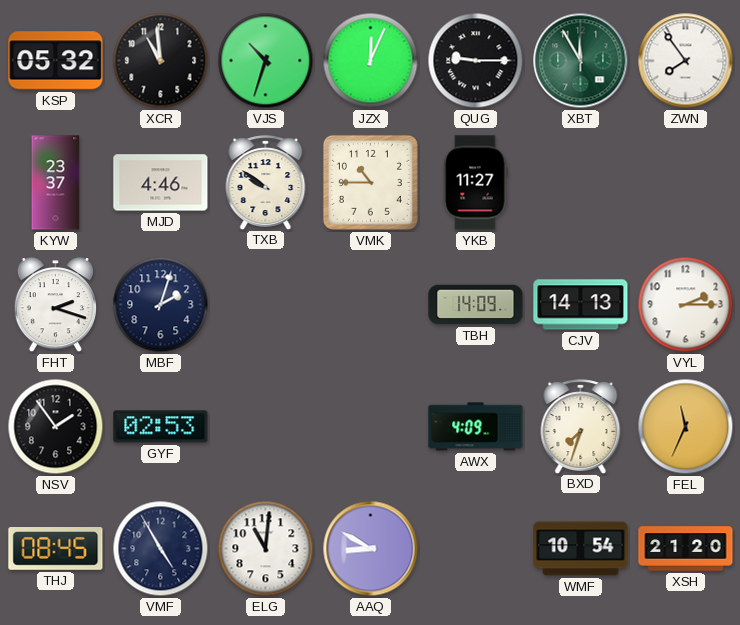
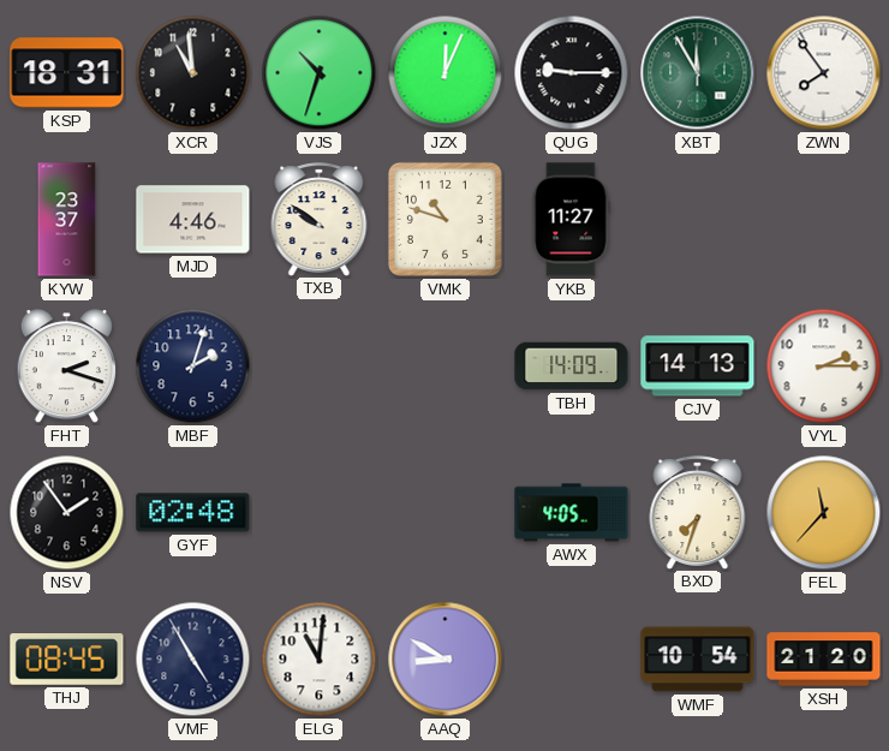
KSP: 05:32 -> 18:31 (67, 73)
VMK: 10:45 -> 10:48 (444, 219)
GYF: 02:53 -> 02:48 (193, 513)
AWX: 4:09 -> 4:05 (572, 513)
FEL: 11:34 -> 11:37 (824, 513)
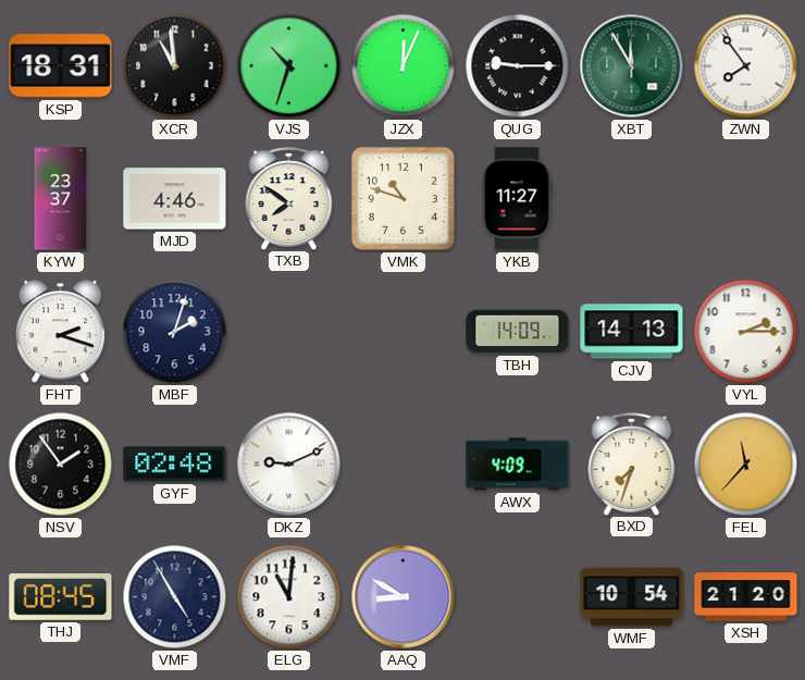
TXB: 9:51 -> 7:51 (289, 198)
DKZ: none -> 9:11 (289, 465)
AWX: 4:05 -> 4:09 (518, 465)
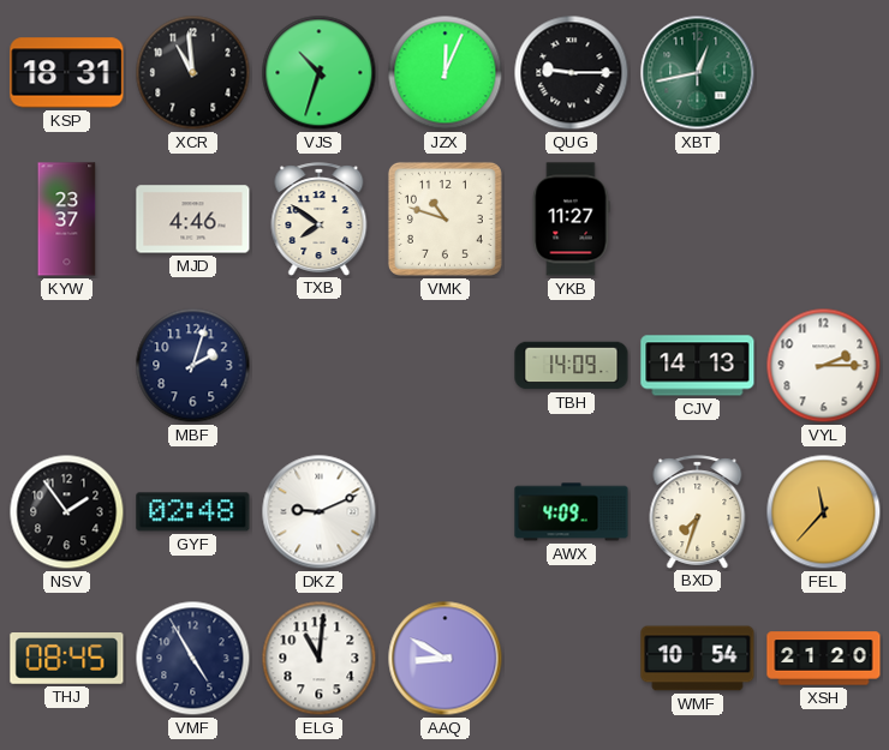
XBT: 11:55 -> 12:43 (698, 73)
ZWN: 7:54 -> none (746, 66)
FHT: 2:18 -> none (60, 332)
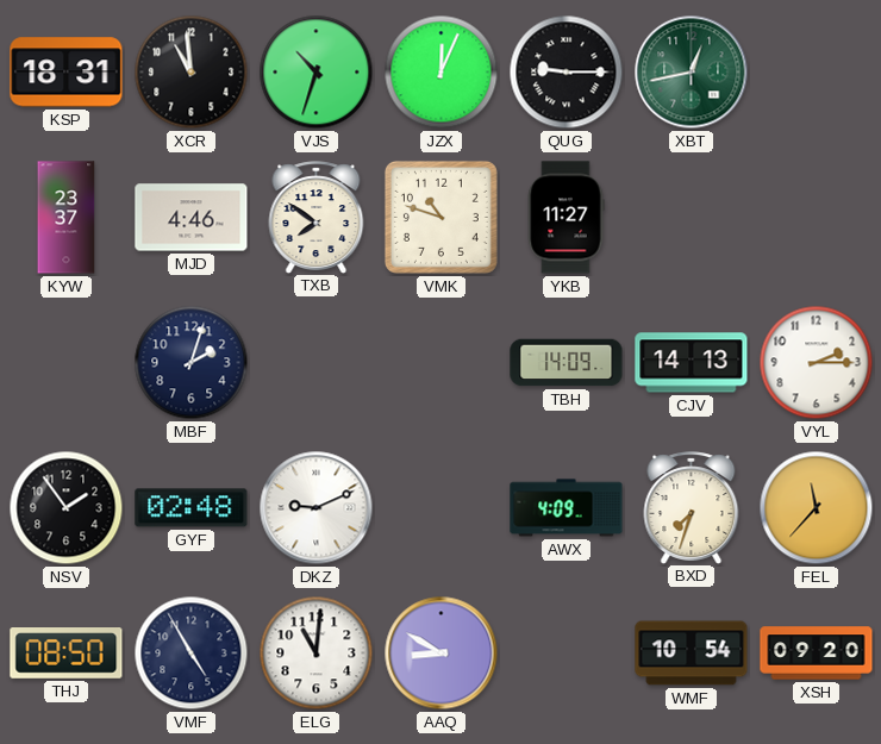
THJ: 08:45 -> 08:50 (67, 654)
XSH: 21:20 -> 09:20 (817, 654)
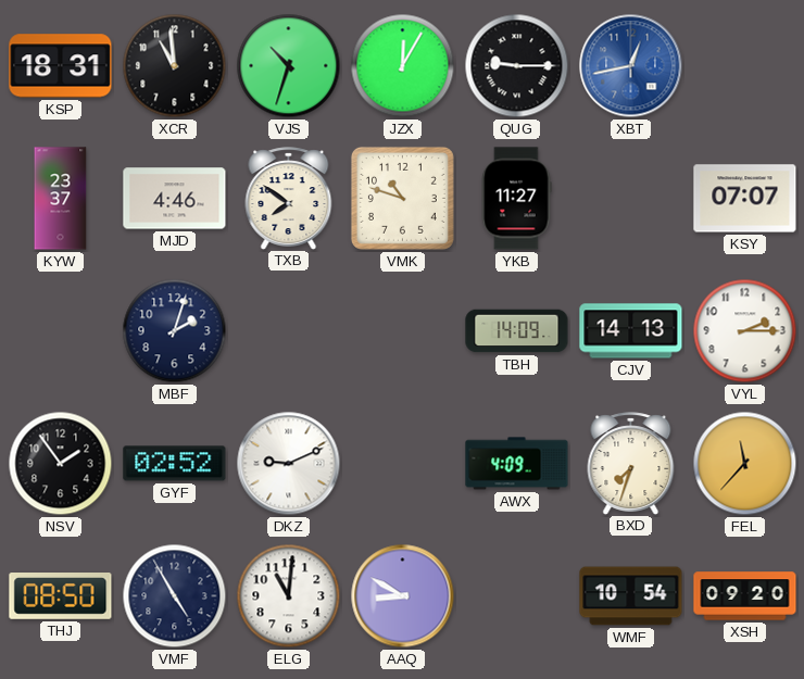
JZX: 12:04 -> 12:05 (403, 66)
XBT dial: green -> blue (631, 66)
KSY: none -> 07:07 (745, 199)
GYF: 02:48 -> 02:52 (175, 464)
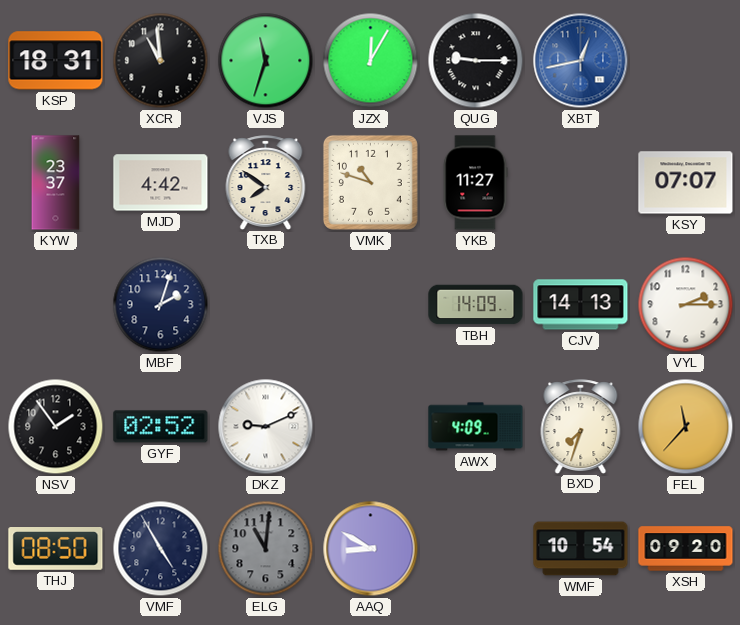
VJS: 10:33 -> 11:33 (266, 61)
MJD: 4:46 -> 4:42 (161, 183)
ELG dial: white -> grey (266, 549)
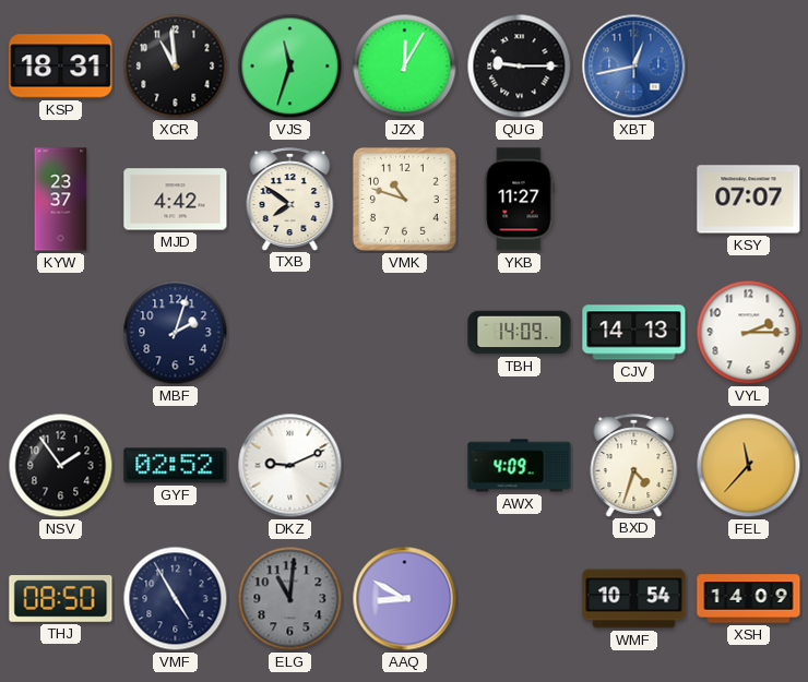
BXD: 7:33 -> 4:33 (634, 465)
XSH: 09:20 -> 14:09 (749, 599)
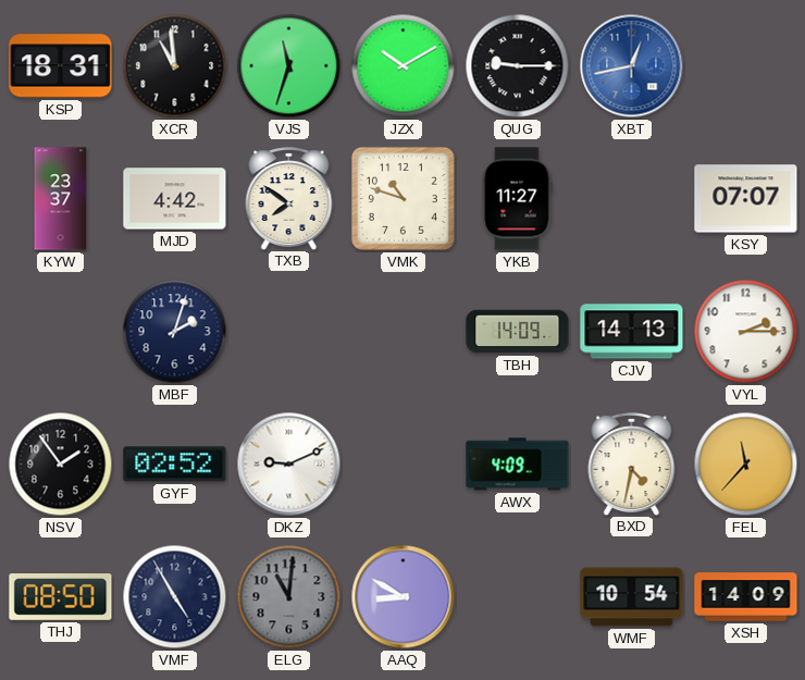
JZX: 12:05 -> 10:10 (404, 66)
BXD: 4:33 -> 4:32 (632, 463)
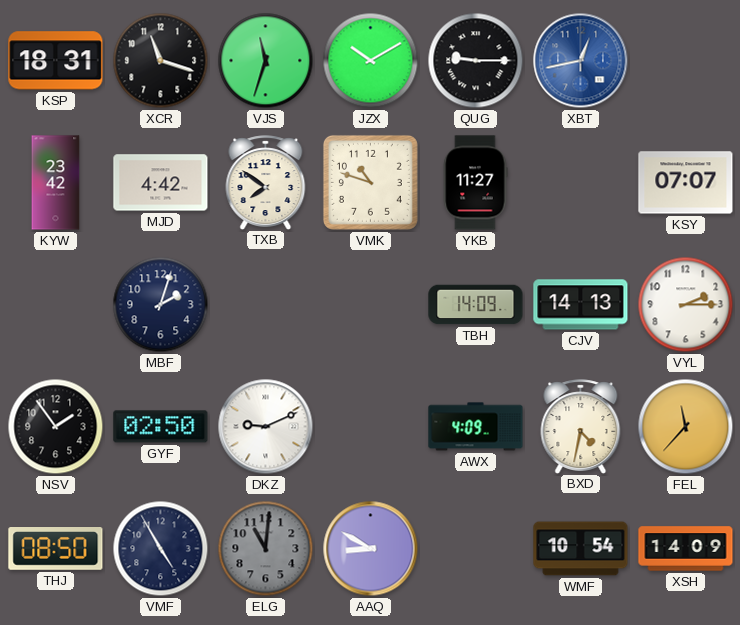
XCR: 10:59 -> 11:18 (161, 61)
KYW: 23:37 -> 23:42 (56, 183)
GYF: 02:52 -> 02:50 (161, 427)
